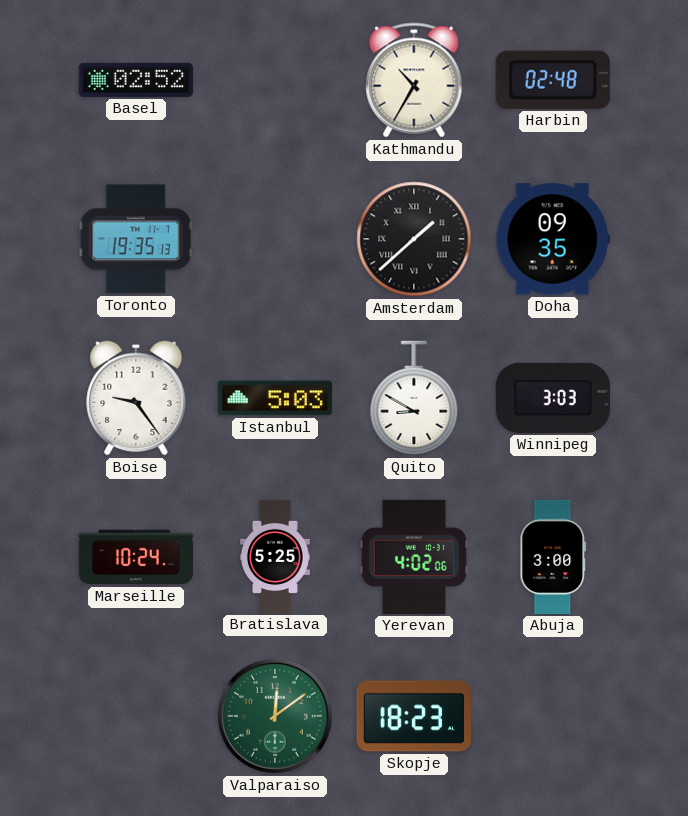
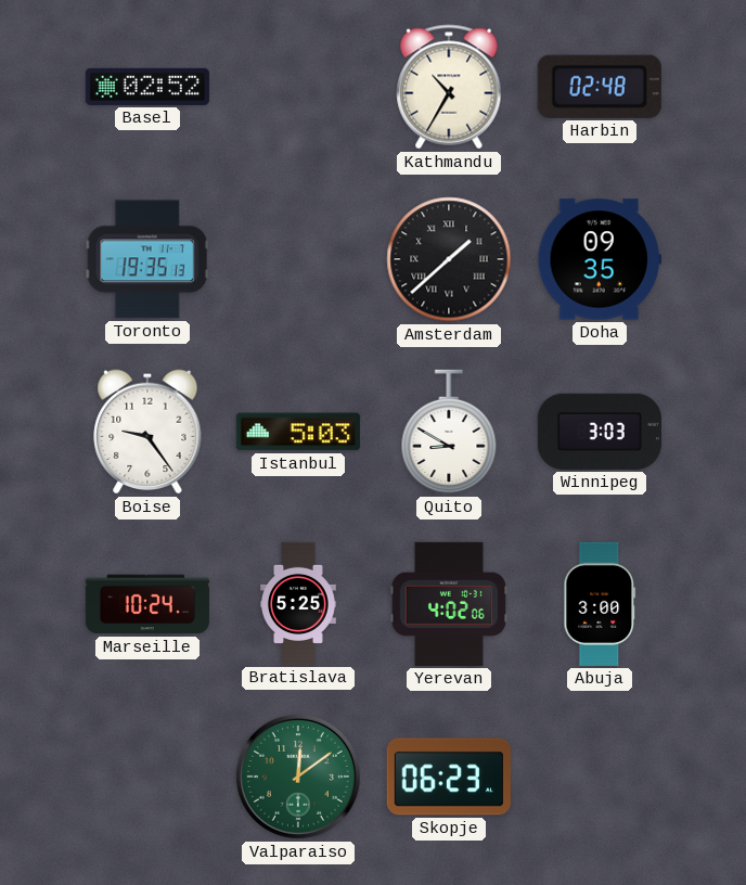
Skopje: 18:23 -> 06:23 (449, 777)
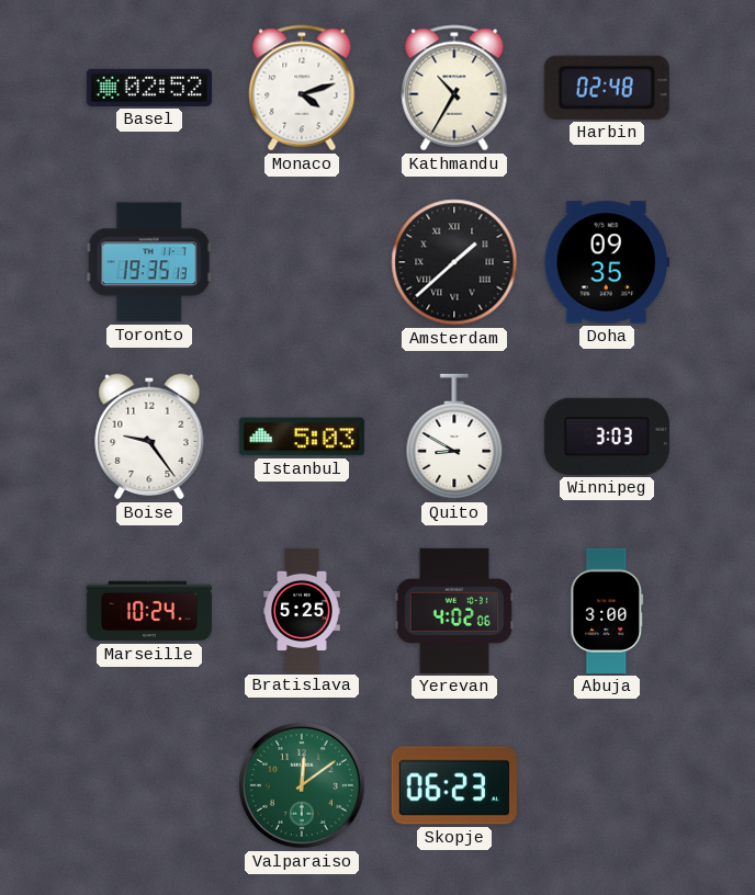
Monaco: none -> 4:12 (302, 88)
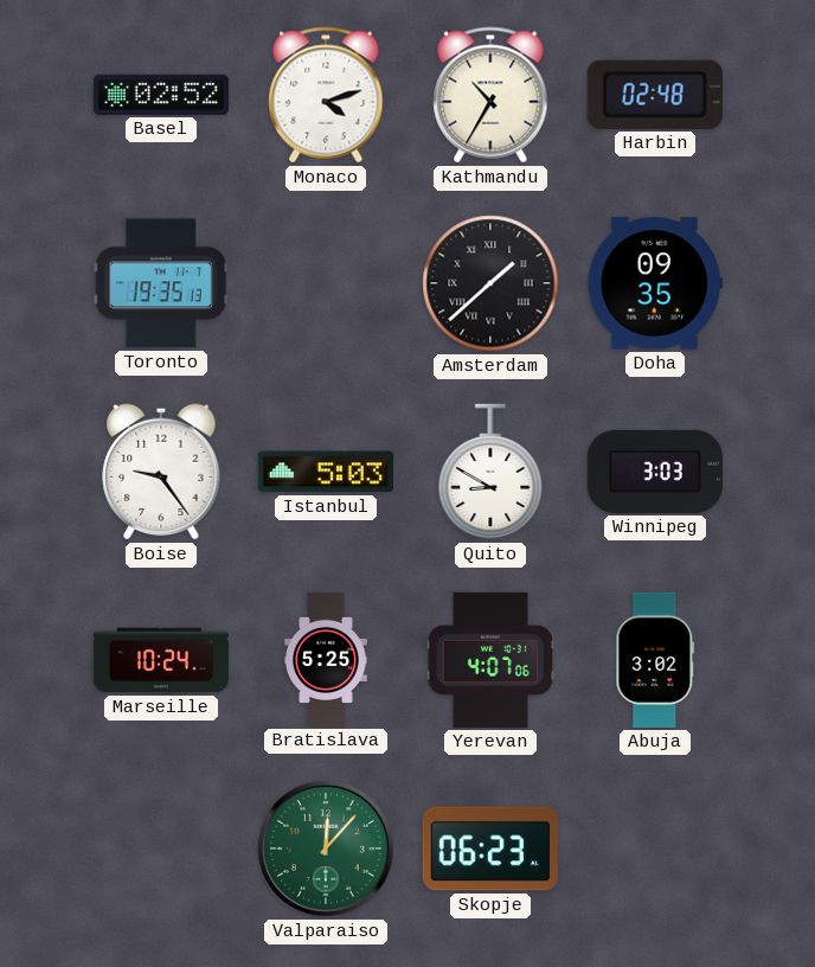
Yerevan: 4:02 -> 4:07 (490, 660)
Abuja: 3:00 -> 3:02 (655, 660)
Valparaiso: 12:09 -> 12:07 (326, 848)
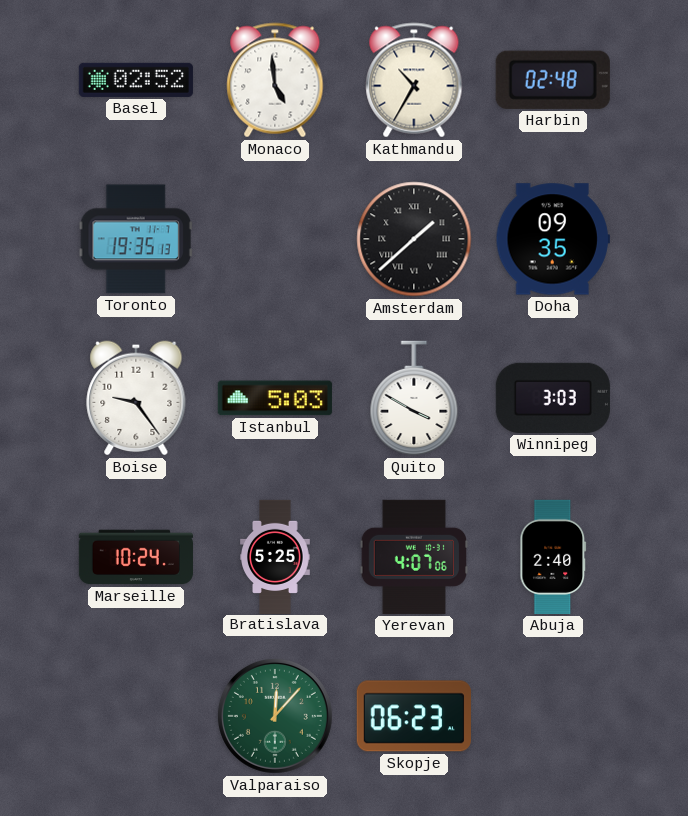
Monaco: 4:12 -> 4:59 (275, 80)
Quito: 8:50 -> 3:50 (414, 398)
Abuja: 3:02 -> 2:40 (553, 557)
